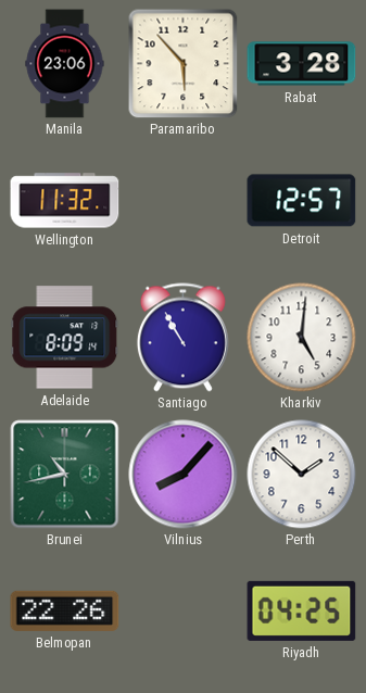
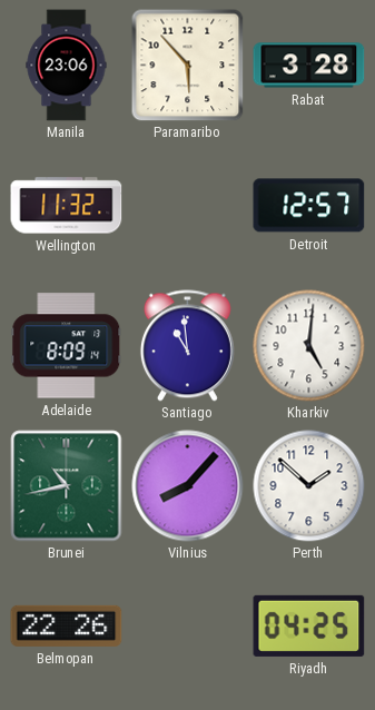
Santiago: 10:55 -> 10:59 (187, 346)
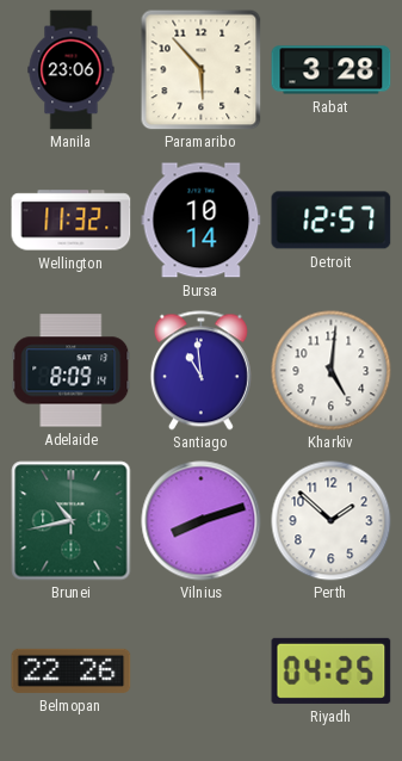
Bursa: none -> 10:14 (202, 221)
Vilnius: 8:07 -> 8:12 (202, 521)
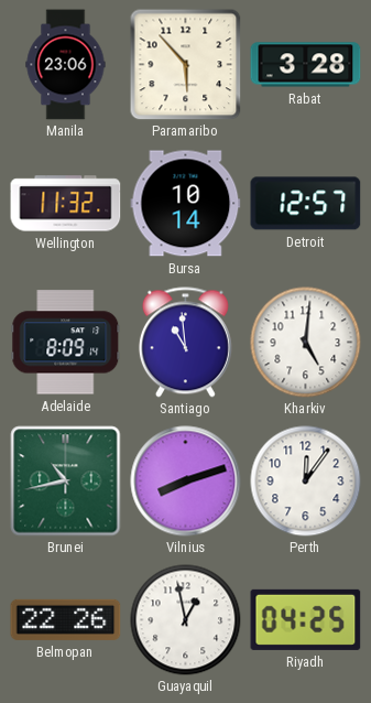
Perth: 1:52 -> 12:06 (306, 482)
Guayaquil: none -> 12:58 (186, 620)
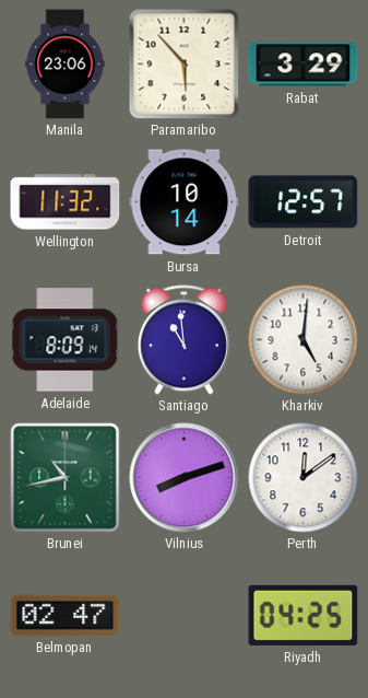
Rabat: 3:28 -> 3:29 (304, 65)
Perth: 12:06 -> 12:09 (304, 478)
Belmopan: 22:26 -> 02:47 (66, 615)
Guayaquil: 12:58 -> none (186, 620)
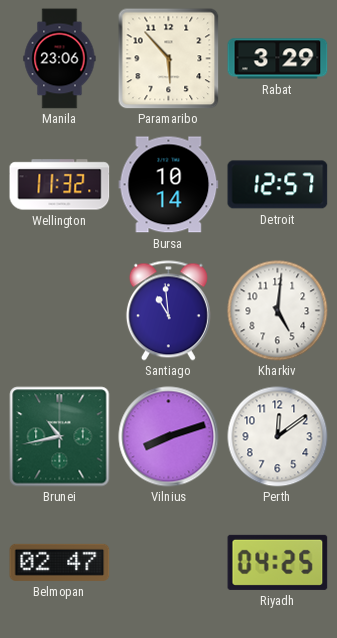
Adelaide: 8:09 -> none (66, 340)
